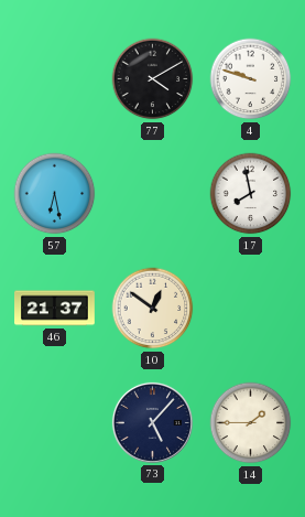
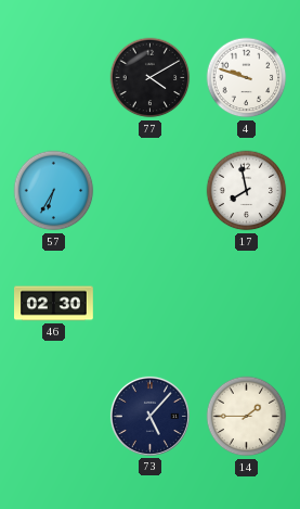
57: 6:28 -> 6:35 (54, 191)
46: 21:37 -> 02:30 (54, 304)
10: 12:51 -> none (153, 309)
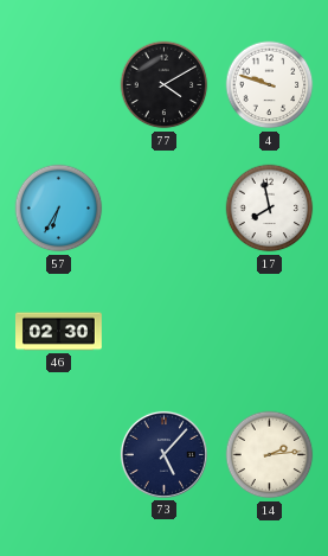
14: 1:45 -> 2:14 (270, 455)
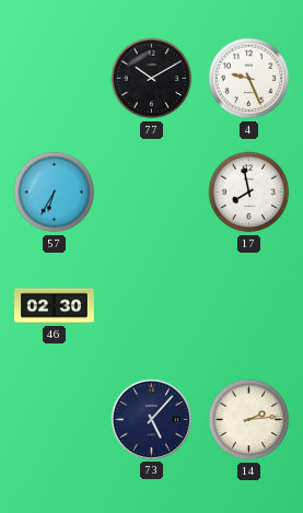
77: 4:10 -> 10:10 (152, 79)
4: 9:48 -> 9:26 (249, 79)
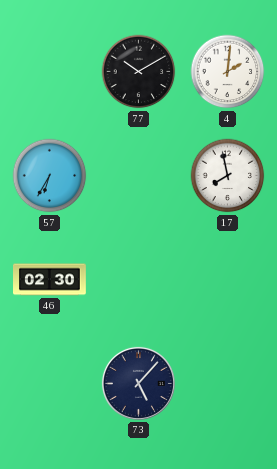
4: 9:26 -> 2:01 (228, 72)
14: 2:14 -> none (249, 420)
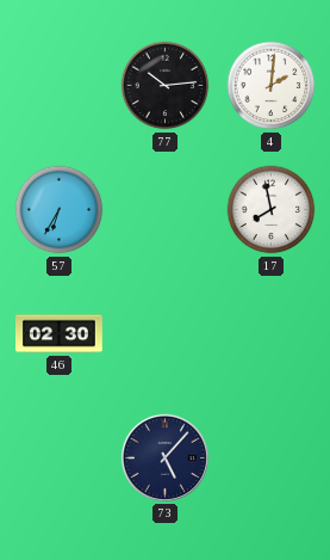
77: 10:10 -> 10:14 (166, 86)
